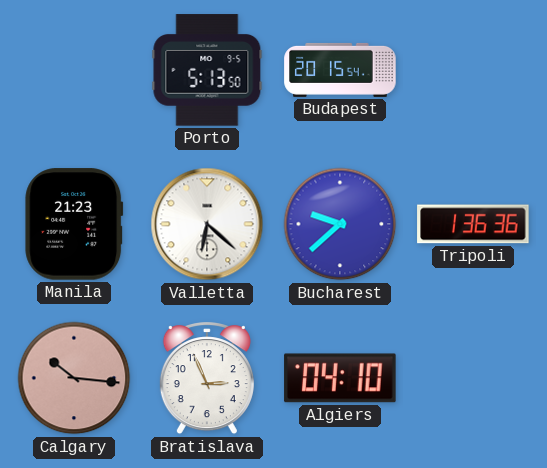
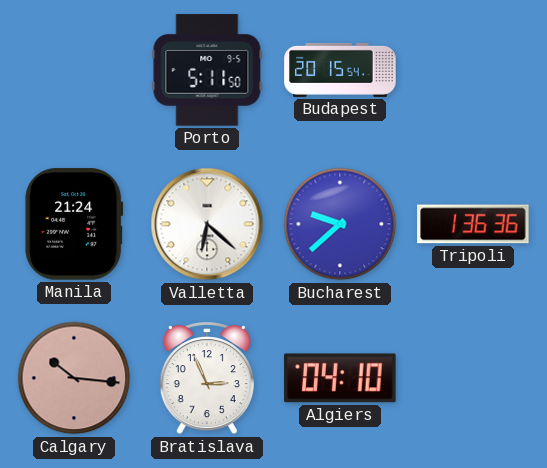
Porto: 5:13 -> 5:11 (207, 70)
Manila: 21:23 -> 21:24 (74, 224)
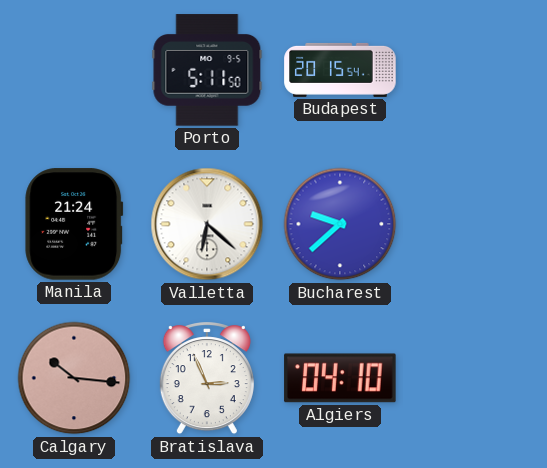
Tripoli: 1:36 -> none (473, 224)
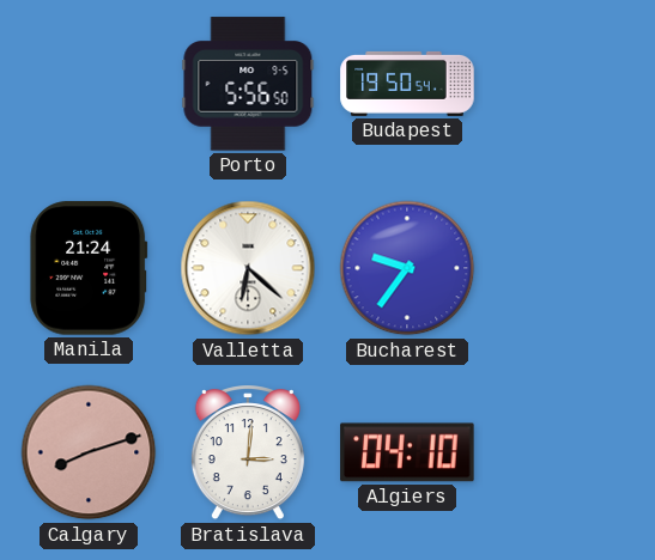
Porto: 5:11 -> 5:56 (248, 84)
Budapest: 20:15 -> 19:50 (407, 84)
Bucharest: 9:38 -> 9:36 (407, 268)
Calgary: 10:16 -> 8:12 (89, 452)
Bratislava: 2:56 -> 3:01 (248, 454)
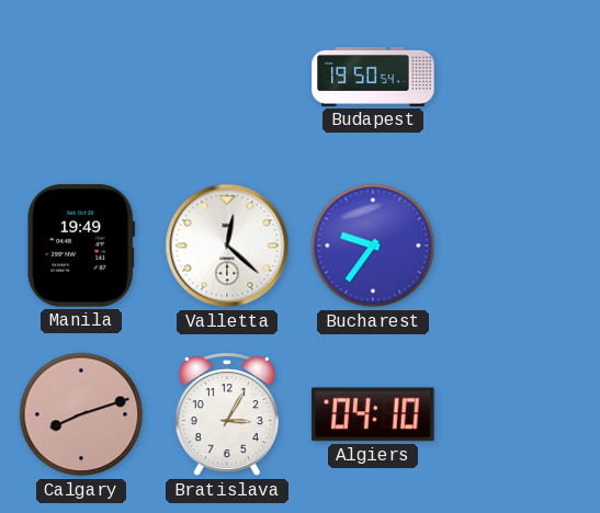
Porto: 5:56 -> none (248, 84)
Manila: 21:24 -> 19:49 (81, 246)
Valletta: 6:22 -> 12:22 (227, 246)
Bratislava: 3:01 -> 3:05 (227, 415)
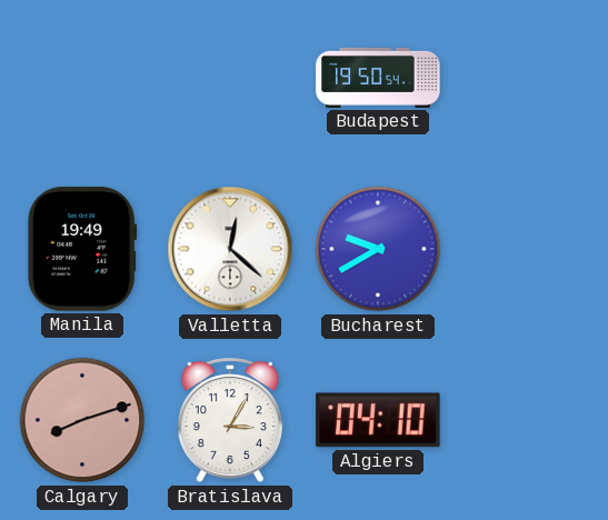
Bucharest: 9:36 -> 9:40 (378, 249)
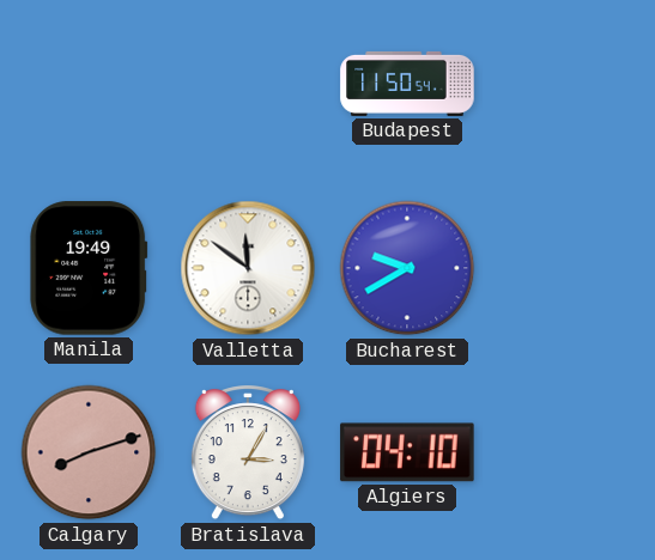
Budapest: 19:50 -> 11:50 (407, 84)
Valletta: 12:22 -> 11:51 (248, 268)
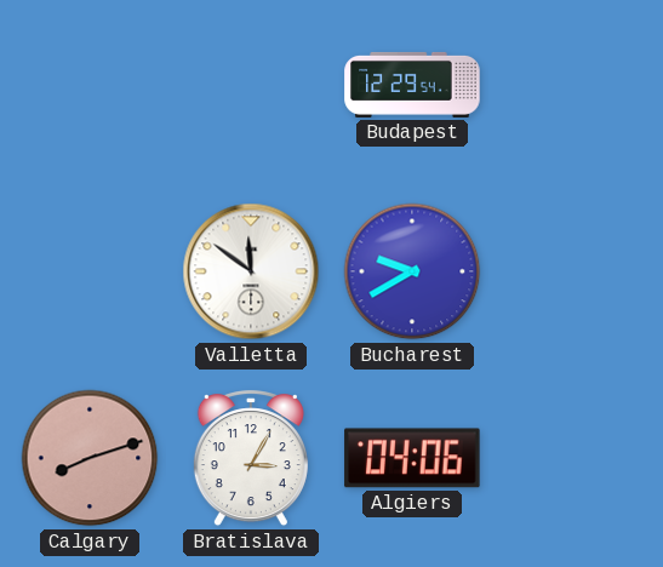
Budapest: 11:50 -> 12:29 (412, 85)
Manila: 19:49 -> none (89, 268)
Algiers: 04:10 -> 04:06 (412, 458)
